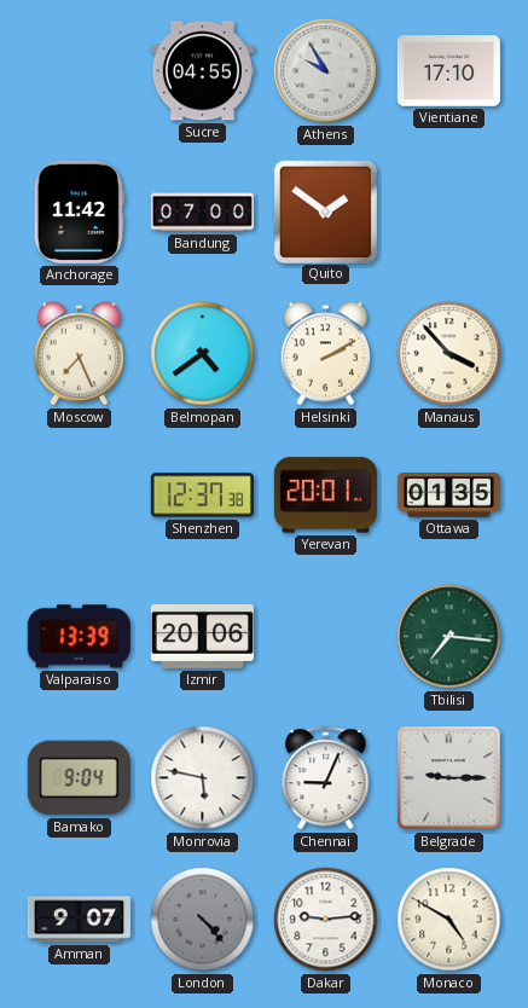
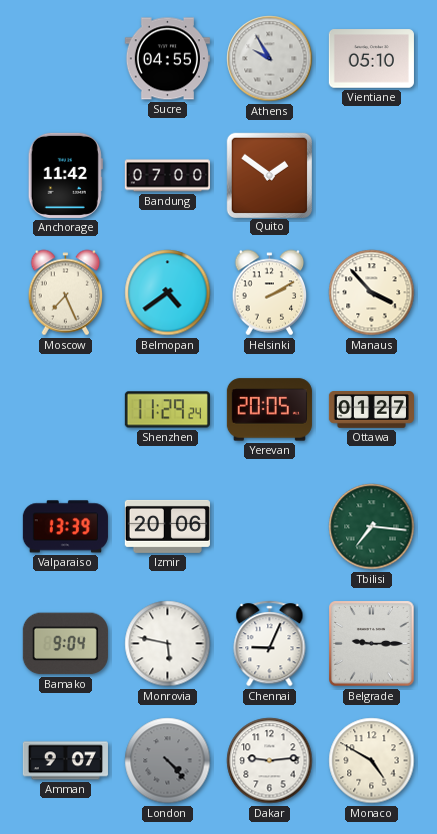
Vientiane: 17:10 -> 05:10 (371, 59)
Shenzhen: 12:37 -> 11:29 (167, 410)
Yerevan: 20:01 -> 20:05 (269, 410)
Ottawa: 01:35 -> 01:27 (371, 410)
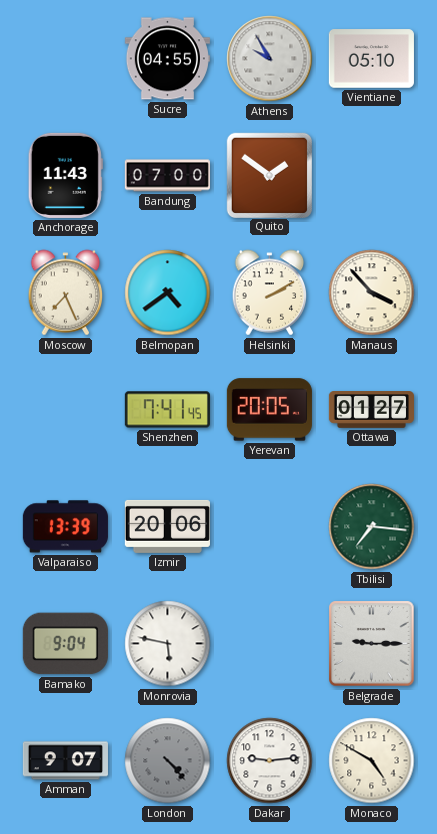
Anchorage: 11:42 -> 11:43 (65, 175)
Shenzhen: 11:29 -> 7:41 (167, 410)
Chennai: 9:04 -> none (270, 644)
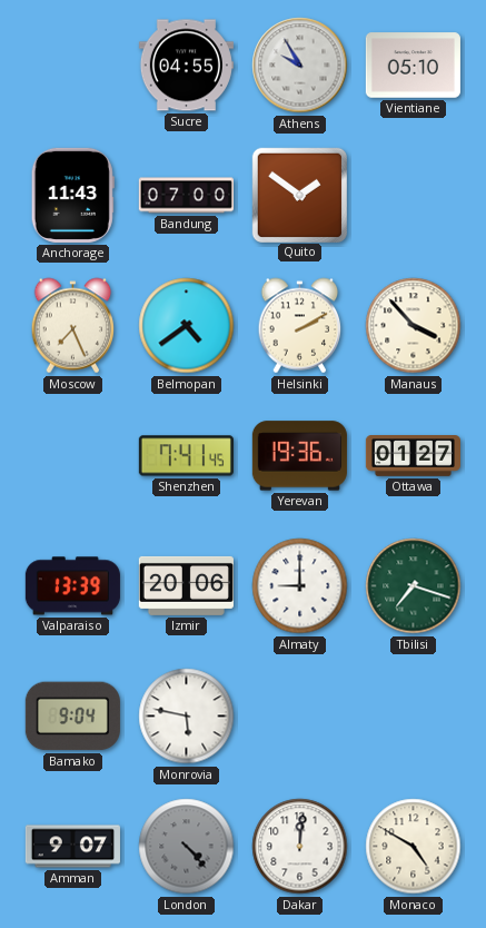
Yerevan: 20:05 -> 19:36 (299, 456)
Almaty: none -> 9:00 (300, 586)
Tbilisi: 7:16 -> 7:18 (414, 586)
Belgrade: 9:15 -> none (372, 644)
Dakar: 9:14 -> 12:01 (300, 847)
